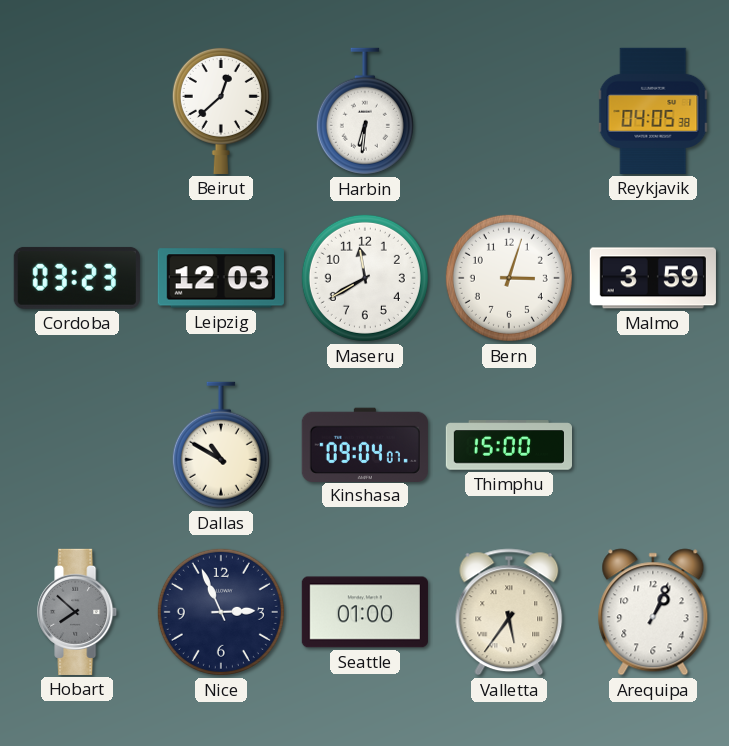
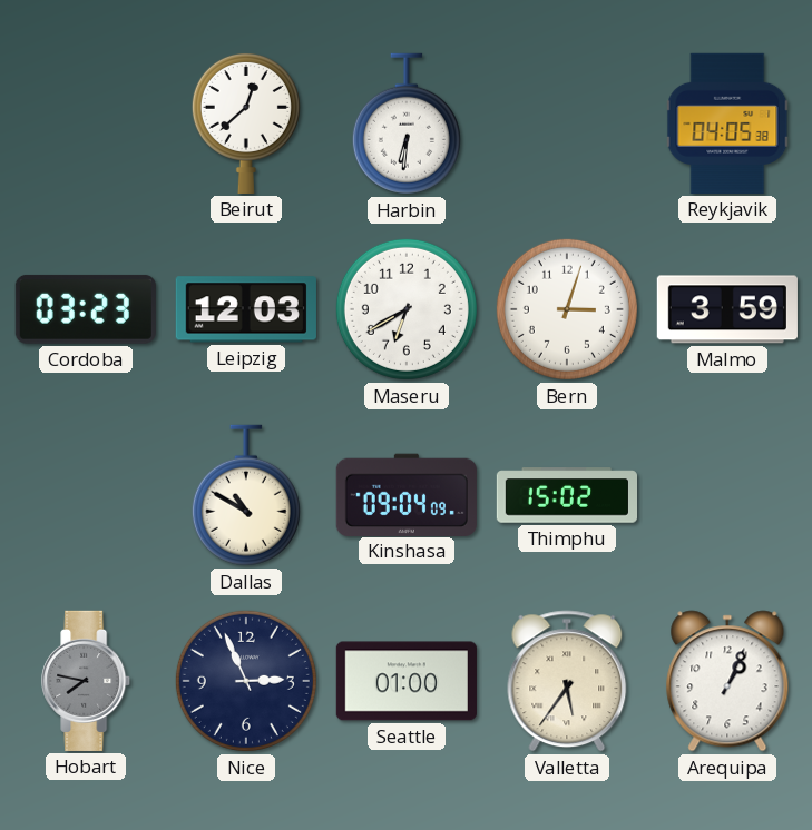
Maseru: 11:40 -> 6:40 (407, 309)
Kinshasa: 09:04:07 -> 09:04:09 (407, 494)
Thimphu: 15:00 -> 15:02 (566, 495)
Hobart: 7:52 -> 7:47 (87, 681)
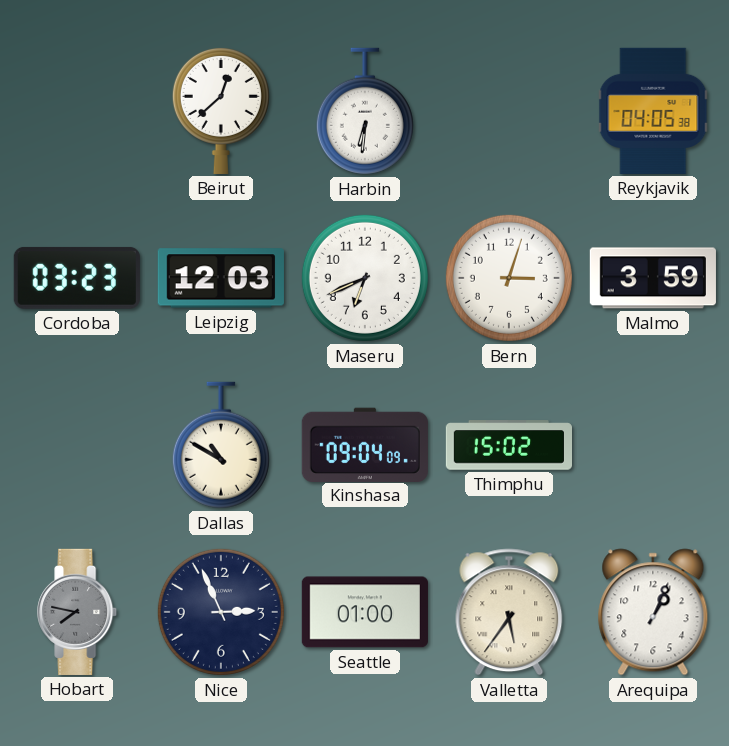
Maseru: 6:40 -> 6:41 (365, 278)
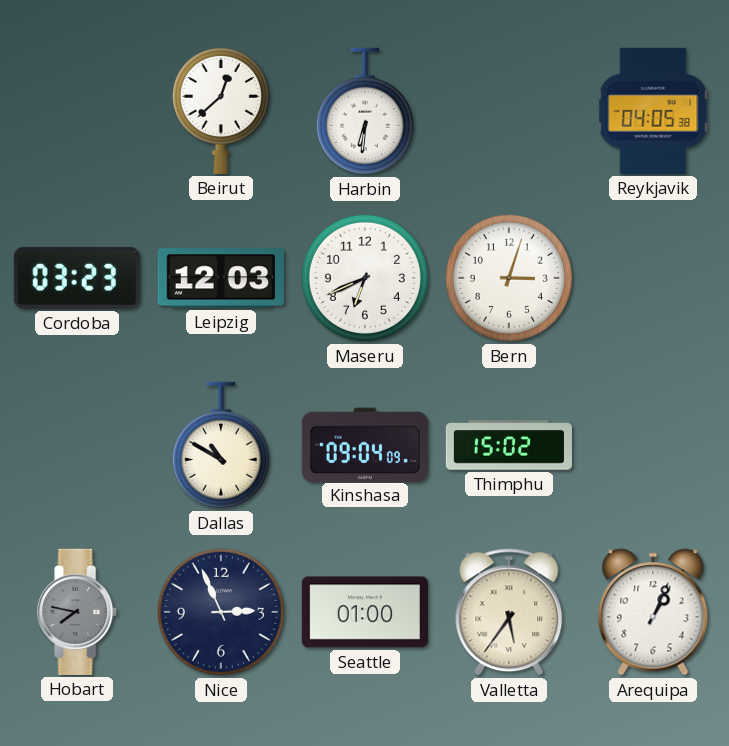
Malmo: 3:59 -> none (653, 278)
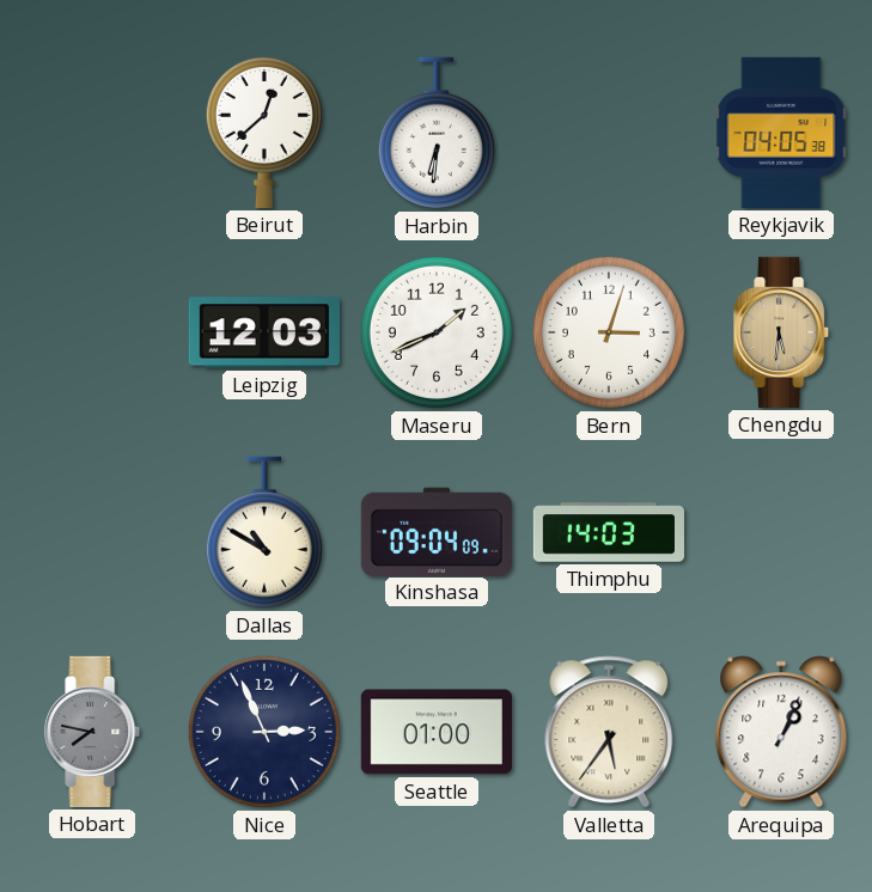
Cordoba: 03:23 -> none (77, 278)
Maseru: 6:41 -> 1:41 (437, 332)
Chengdu: none -> 5:31 (782, 332)
Thimphu: 15:02 -> 14:03 (608, 532)
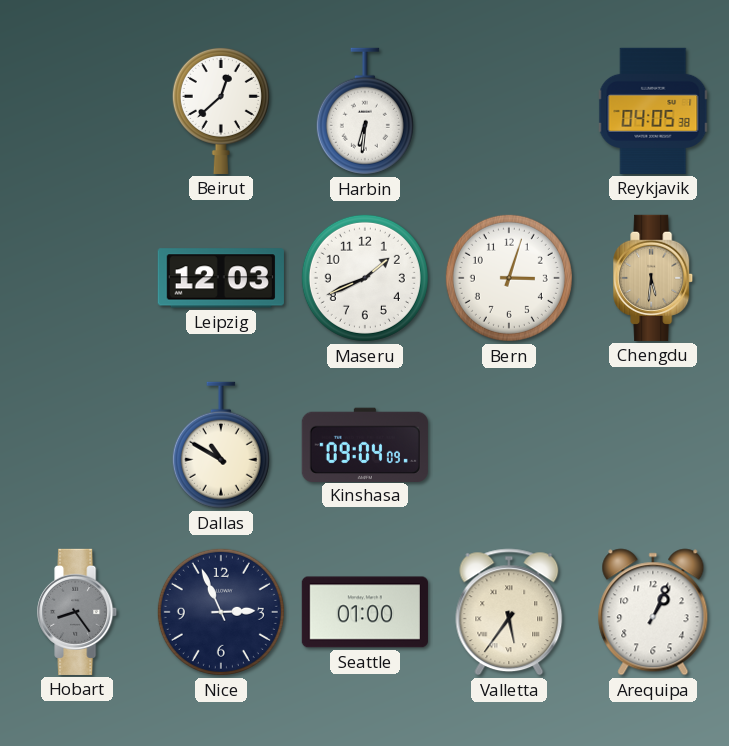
Thimphu: 14:03 -> none (608, 532)
Hobart: 7:47 -> 8:24 (78, 612)
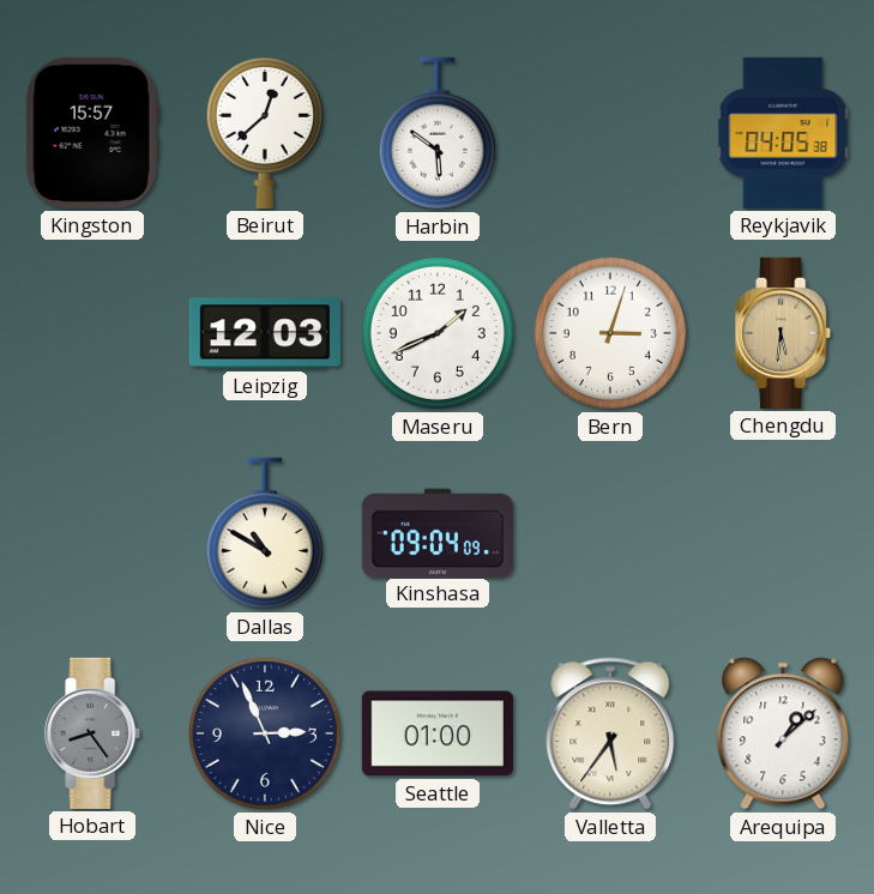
Kingston: none -> 15:57 (92, 133)
Harbin: 6:31 -> 5:51 (438, 133)
Arequipa: 1:04 -> 1:08 (783, 733)
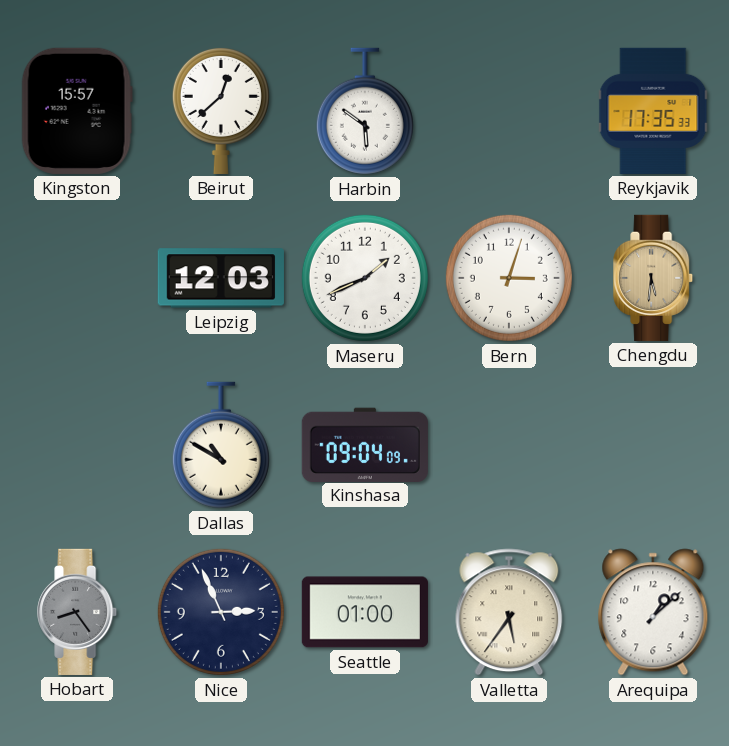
Reykjavik: 04:05 -> 17:35 (653, 111)
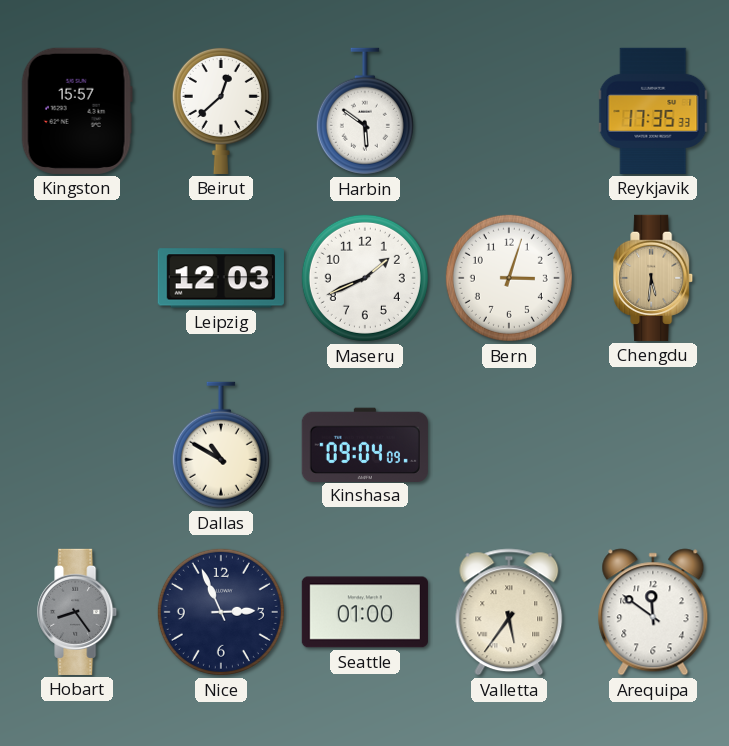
Arequipa: 1:08 -> 11:51 (653, 612)
